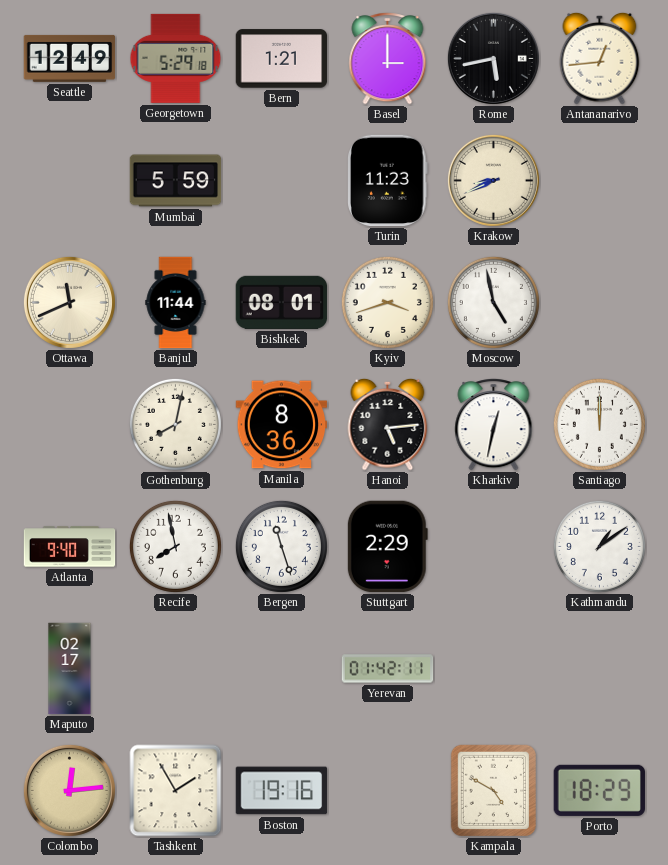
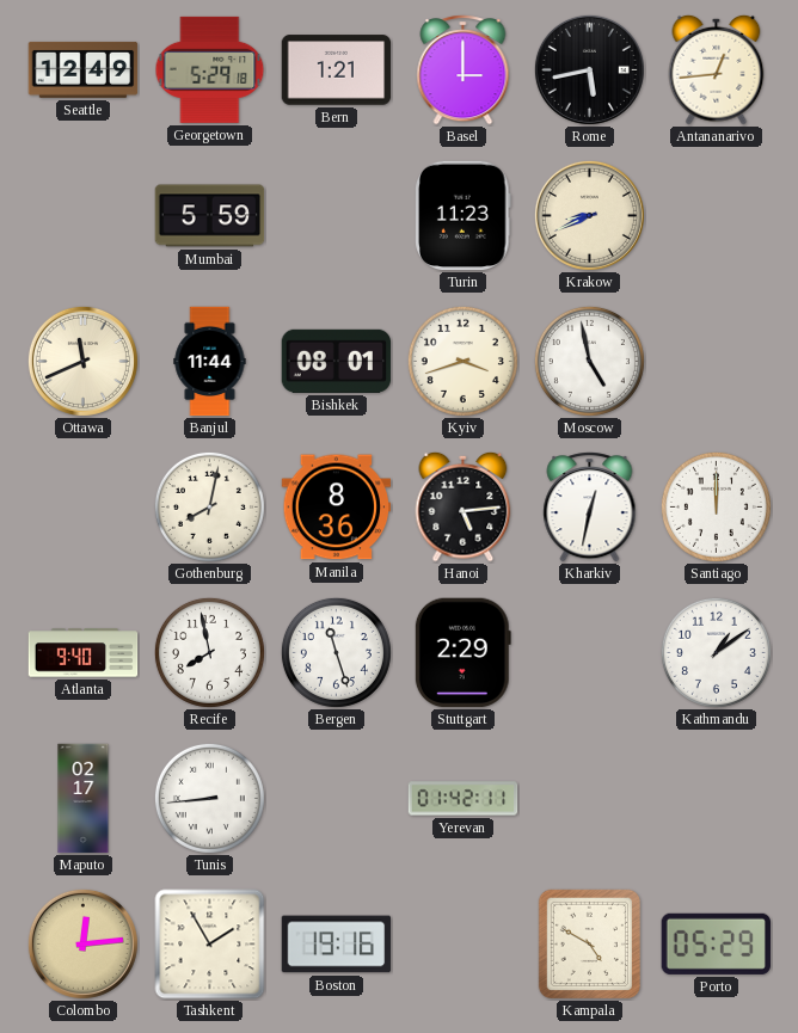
Tunis: none -> 8:44 (209, 798)
Porto: 18:29 -> 05:29 (716, 943)
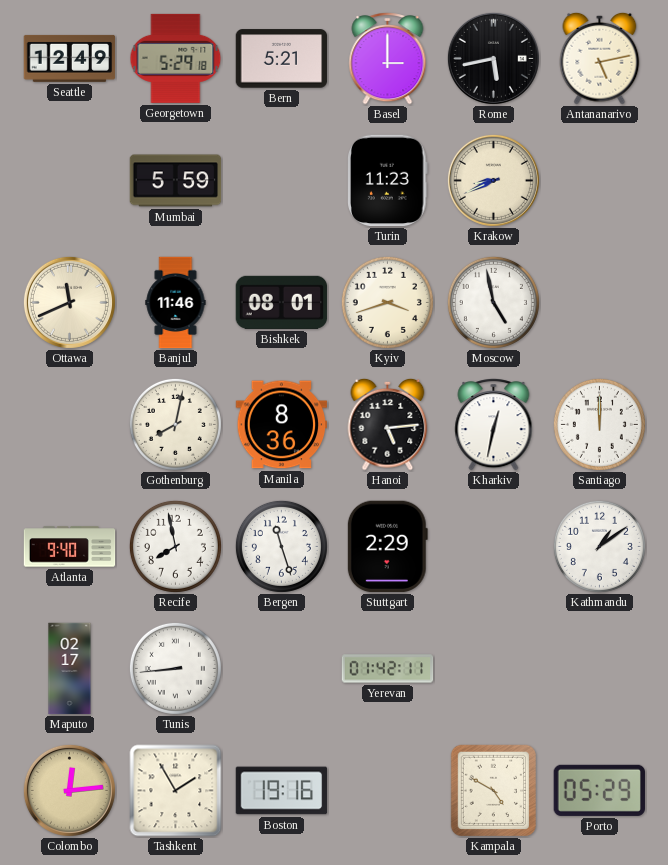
Bern: 1:21 -> 5:21 (282, 59)
Antananarivo: 12:44 -> 5:13 (600, 58)
Banjul: 11:44 -> 11:46 (176, 303)
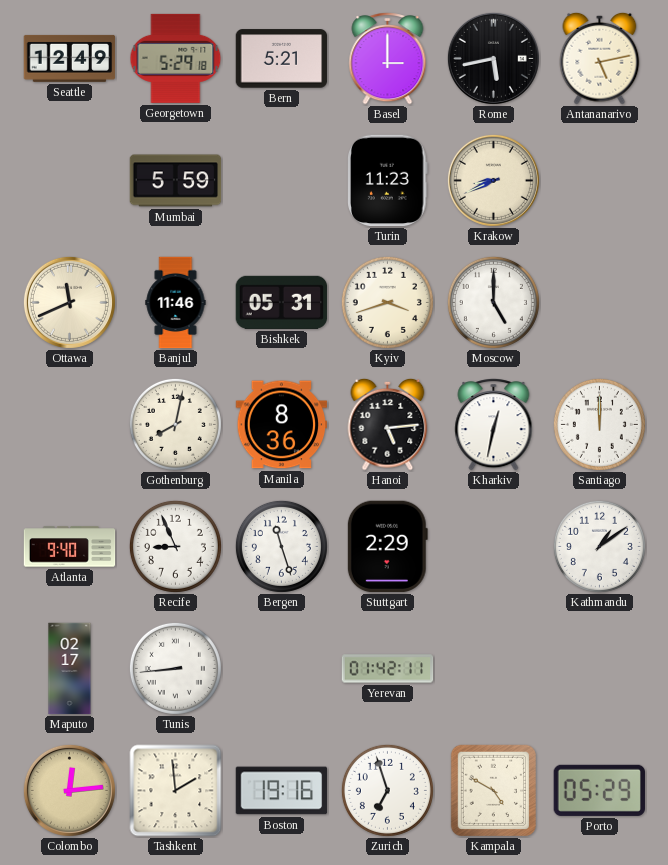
Bishkek: 08:01 -> 05:31 (282, 302)
Moscow: 4:58 -> 5:00 (493, 302)
Recife: 7:58 -> 8:56 (175, 546)
Tashkent: 1:55 -> 1:59 (176, 791)
Zurich: none -> 6:57 (387, 790)
